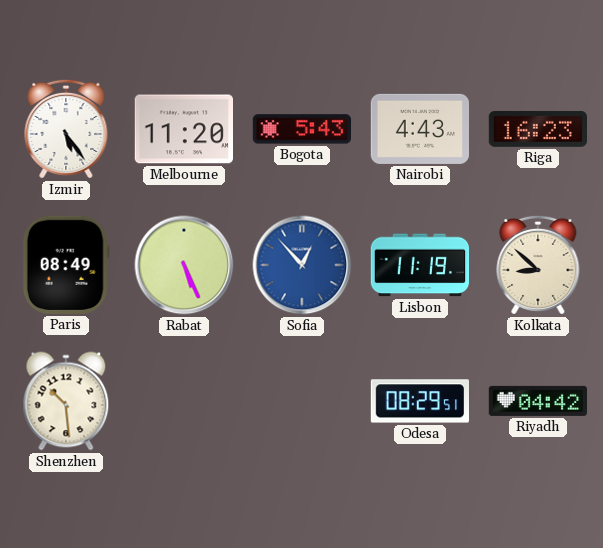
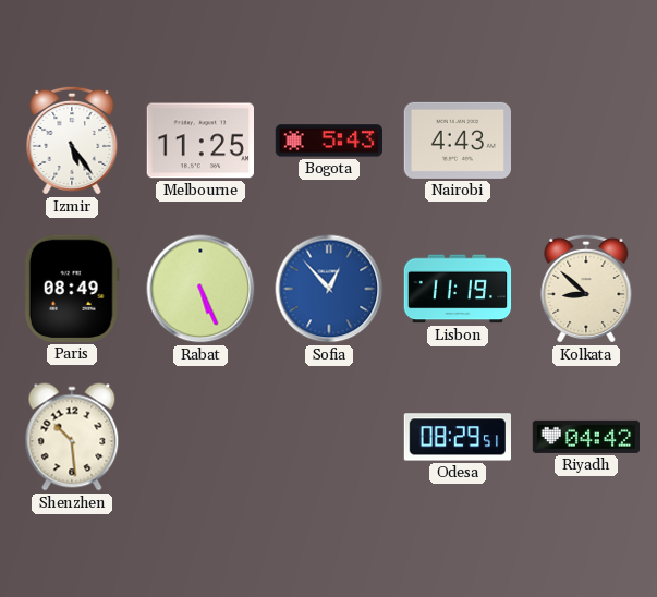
Melbourne: 11:20 -> 11:25 (199, 141)
Riga: 16:23 -> none (537, 129)
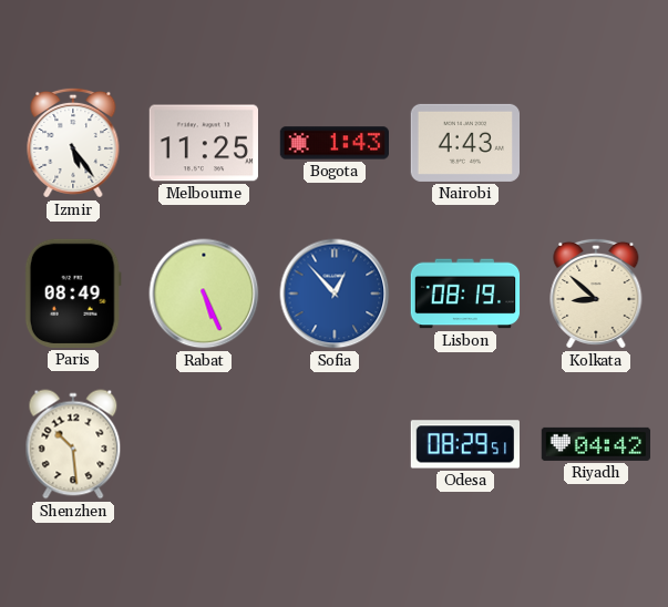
Bogota: 5:43 -> 1:43 (333, 143)
Lisbon: 11:19 -> 08:19 (465, 294)
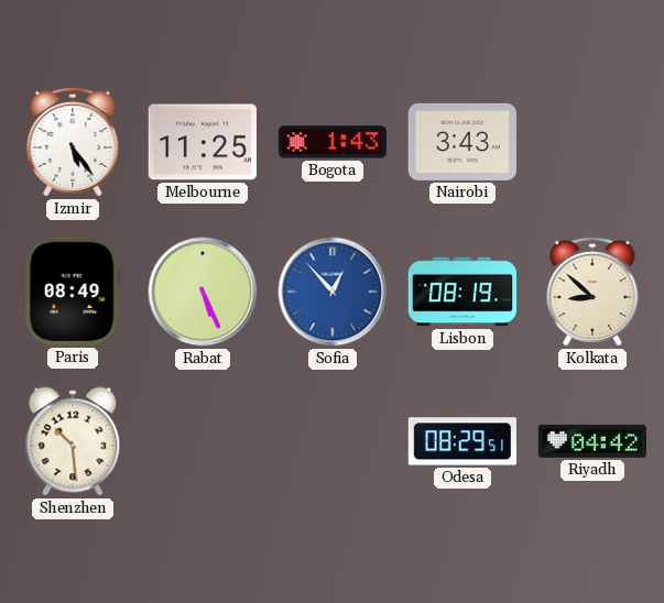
Nairobi: 4:43 -> 3:43 (461, 142)
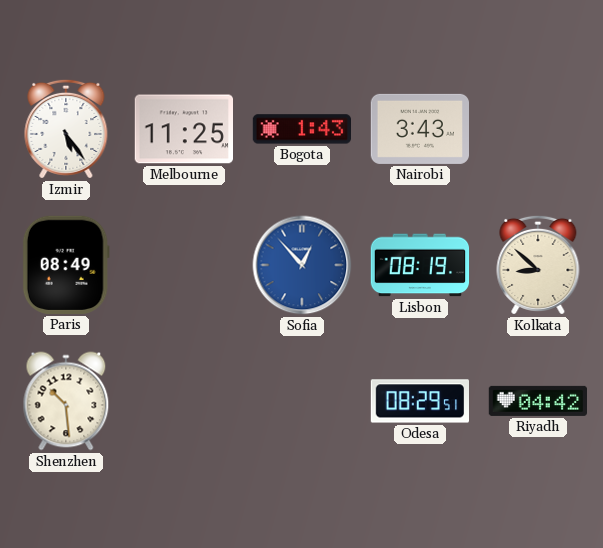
Rabat: 5:26 -> none (203, 292)
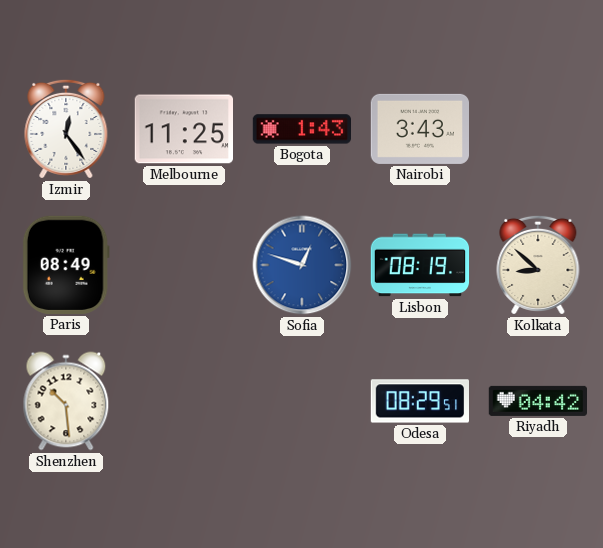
Izmir: 5:24 -> 12:24 (66, 129)
Sofia: 12:53 -> 12:48 (302, 265)
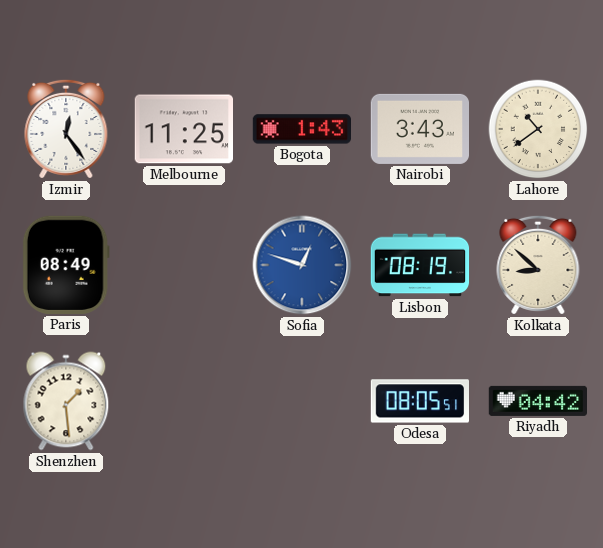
Lahore: none -> 10:39 (538, 129)
Shenzhen: 10:29 -> 1:29 (66, 401)
Odesa: 08:29 -> 08:05 (419, 401)
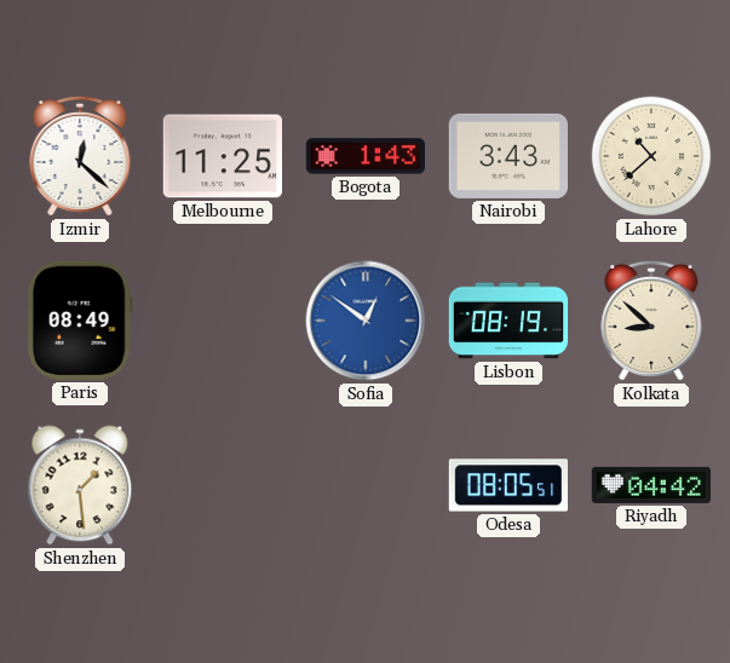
Izmir: 12:24 -> 12:22 (80, 156)
Lahore: 10:39 -> 10:38 (651, 156)
Sofia: 12:48 -> 12:51 (366, 321)
